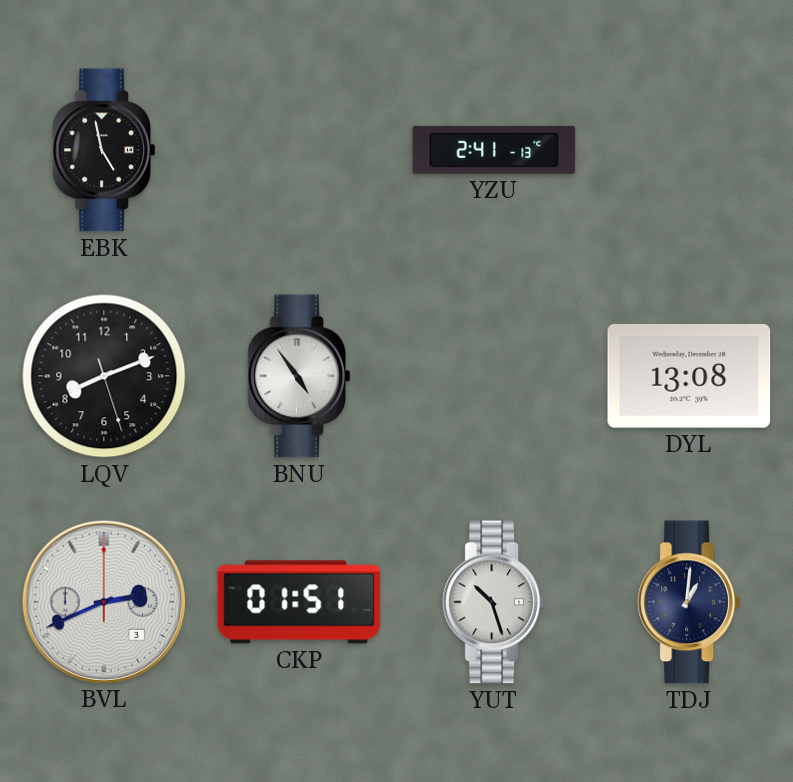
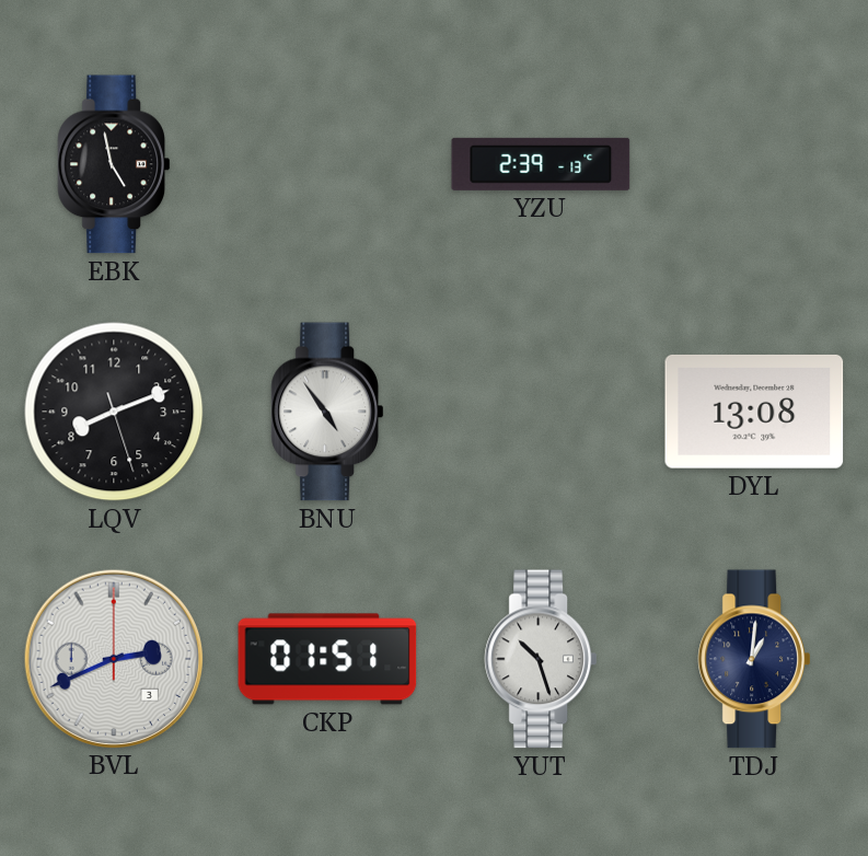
YZU: 2:41 -> 2:39 (541, 164)
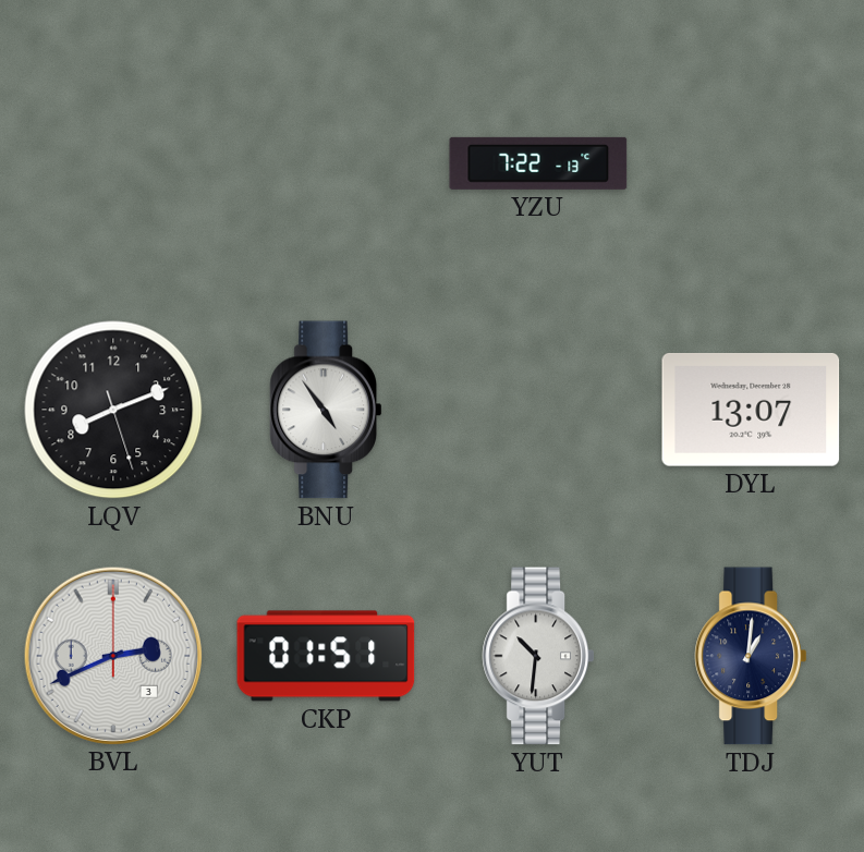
EBK: 4:58 -> none (113, 164)
YZU: 2:39 -> 7:22 (538, 163)
DYL: 13:08 -> 13:07 (751, 410)
YUT: 10:27 -> 10:31 (537, 656)
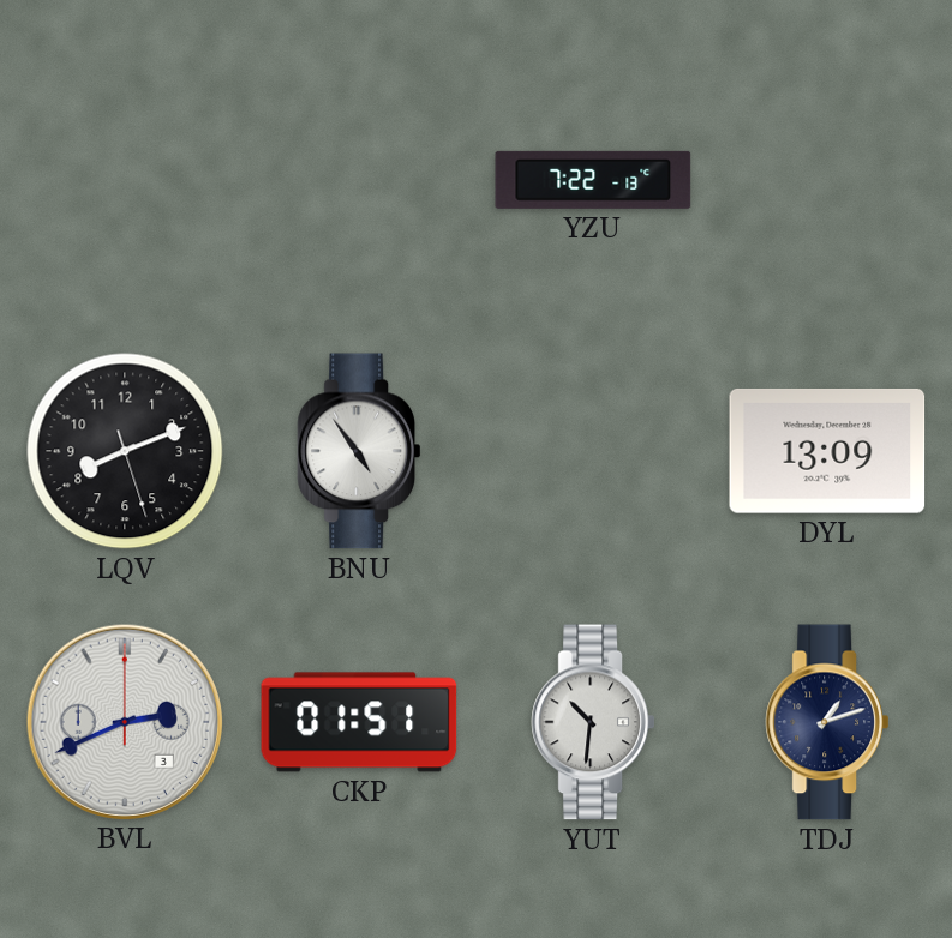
DYL: 13:07 -> 13:09 (827, 451)
TDJ: 1:01 -> 1:12 (826, 722)
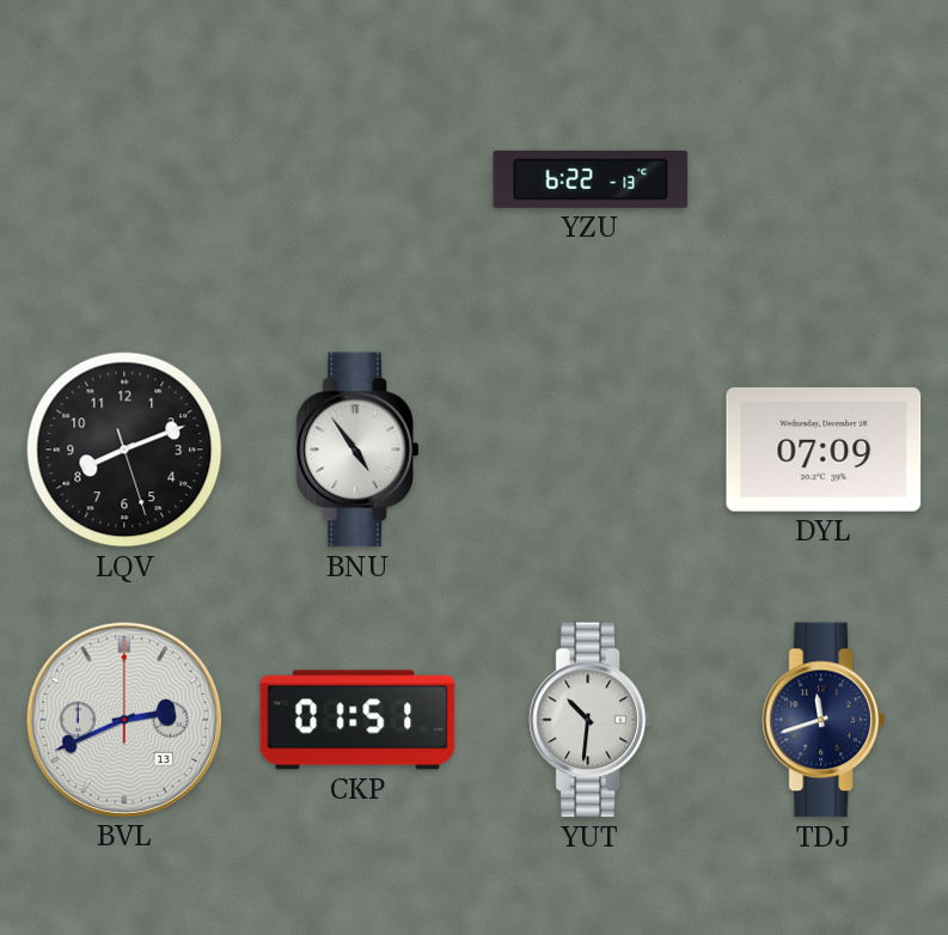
YZU: 7:22 -> 6:22 (591, 179)
DYL: 13:09 -> 07:09 (824, 450)
BVL date: 3 -> 13 (123, 719)
TDJ: 1:12 -> 11:42 (822, 720)
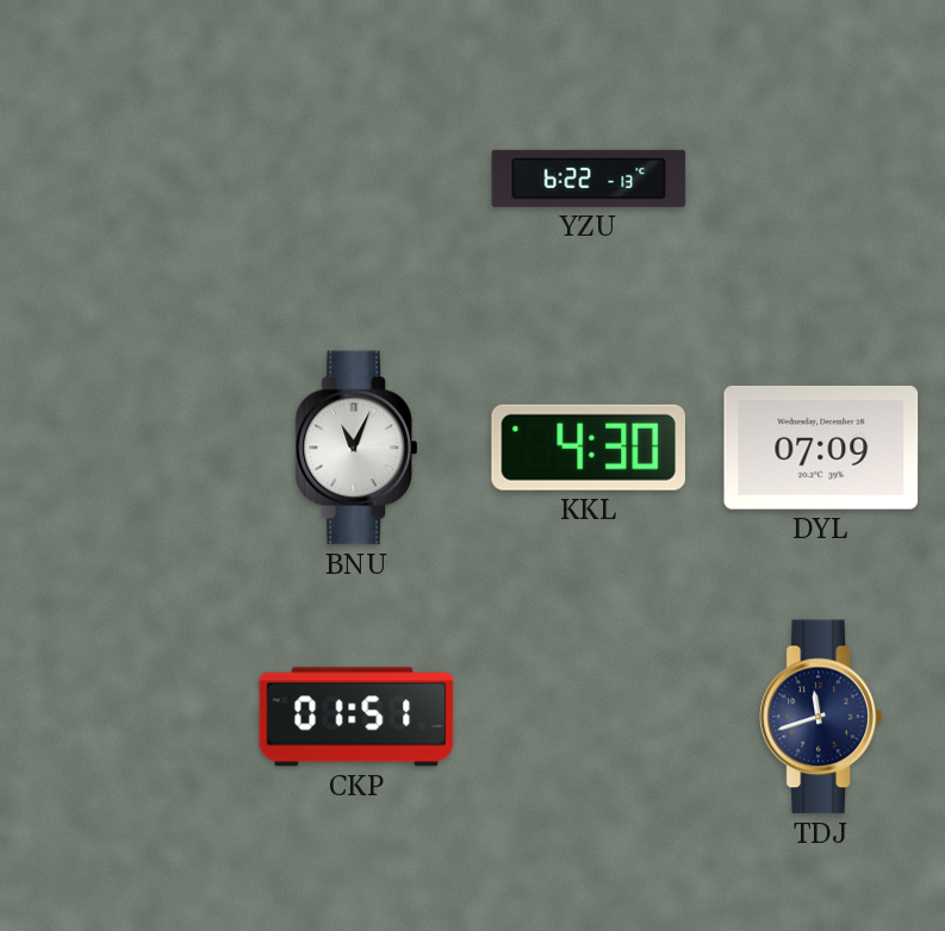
LQV: 8:11 -> none (124, 450)
BNU: 4:54 -> 11:04 (355, 448)
KKL: none -> 4:30 (587, 448)
BVL: 2:41 -> none (123, 719)
YUT: 10:31 -> none (589, 720)
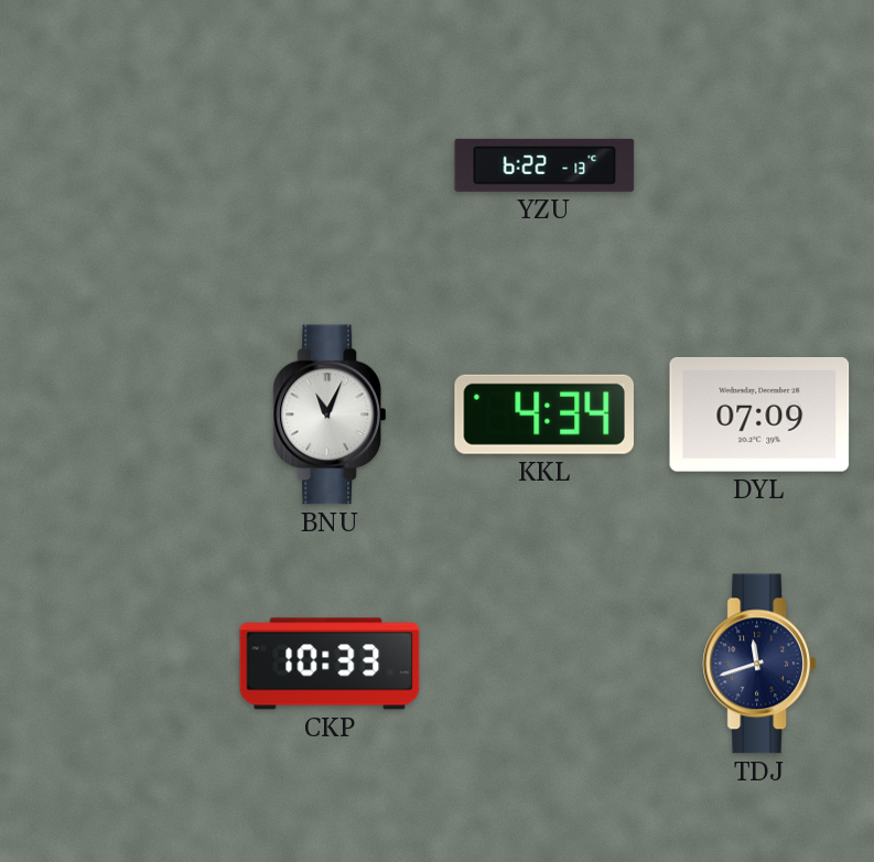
KKL: 4:30 -> 4:34 (543, 414)
CKP: 01:51 -> 10:33 (330, 664)
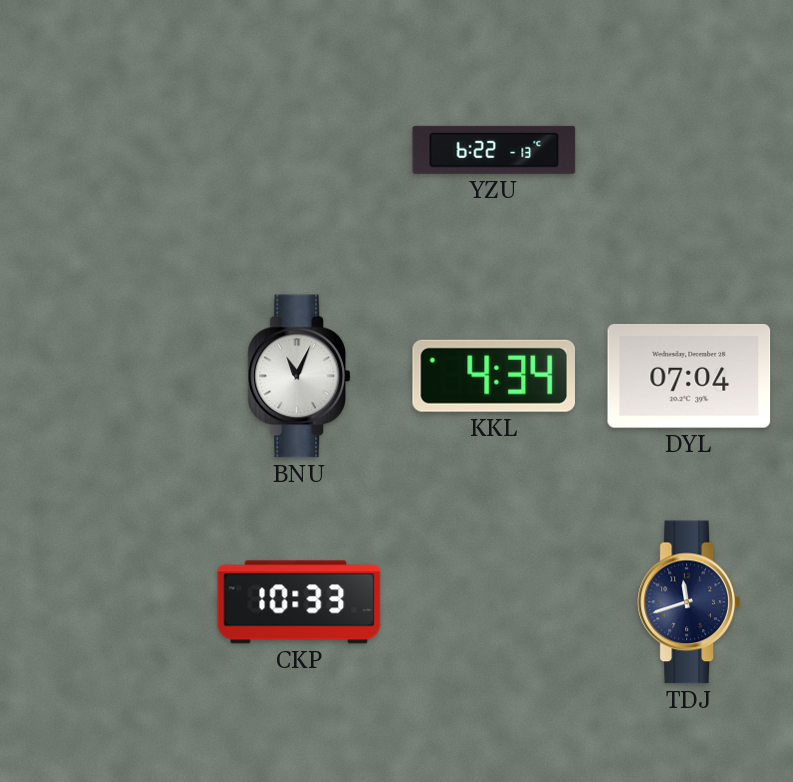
DYL: 07:09 -> 07:04 (689, 376)
